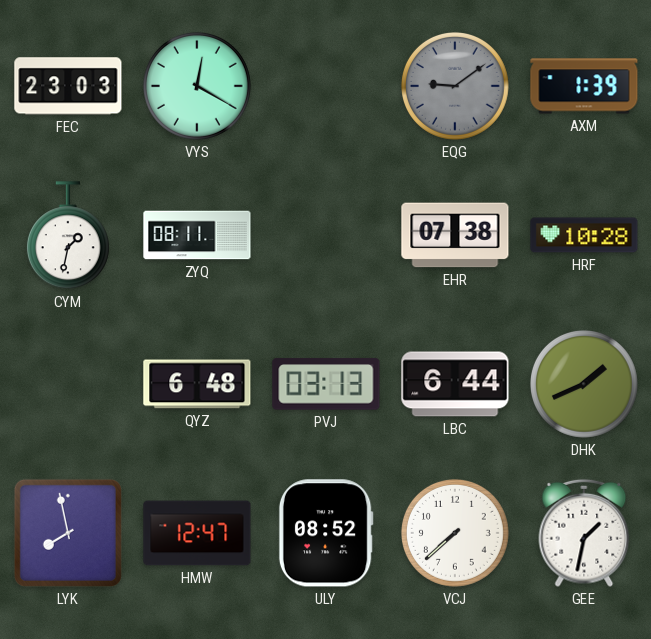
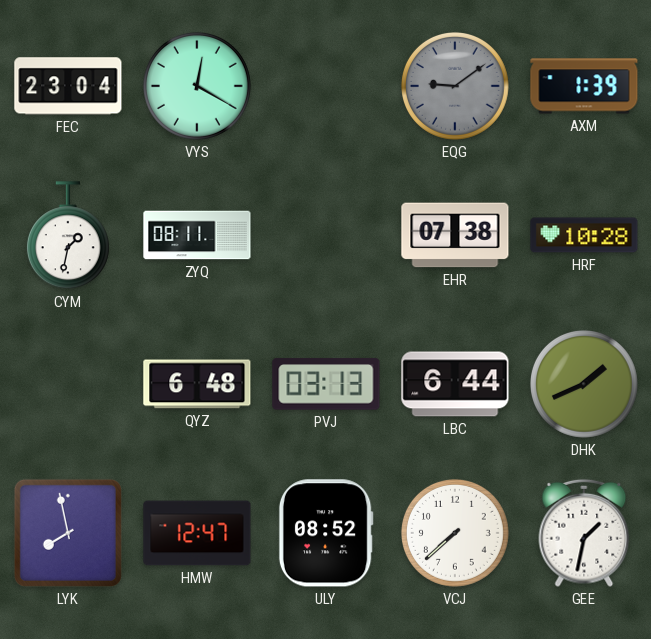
FEC: 23:03 -> 23:04 (68, 86)
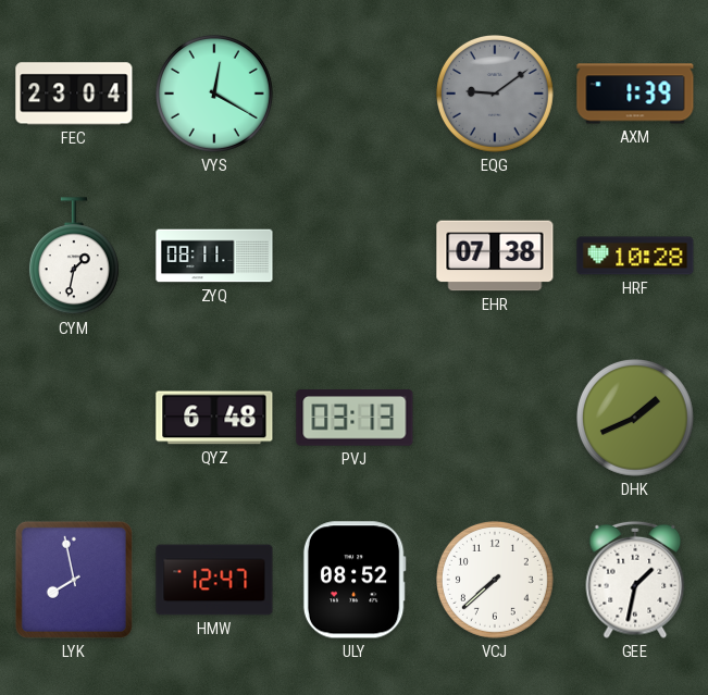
LBC: 6:44 -> none (455, 384)
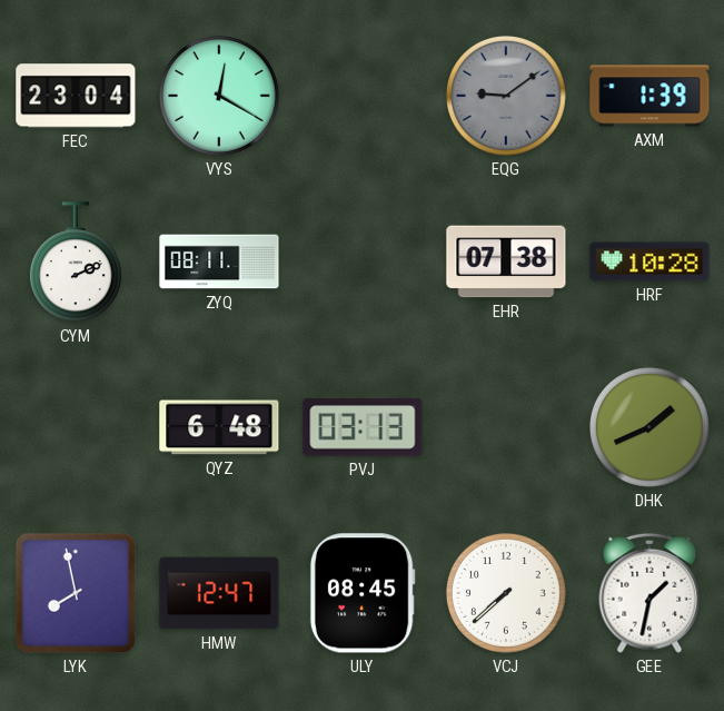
CYM: 1:32 -> 2:11 (76, 263)
ULY: 08:52 -> 08:45 (363, 593)
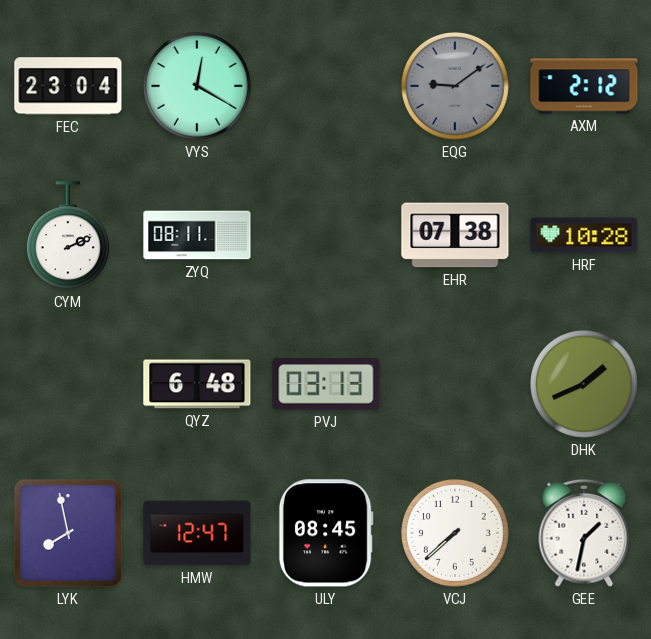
AXM: 1:39 -> 2:12 (584, 86)
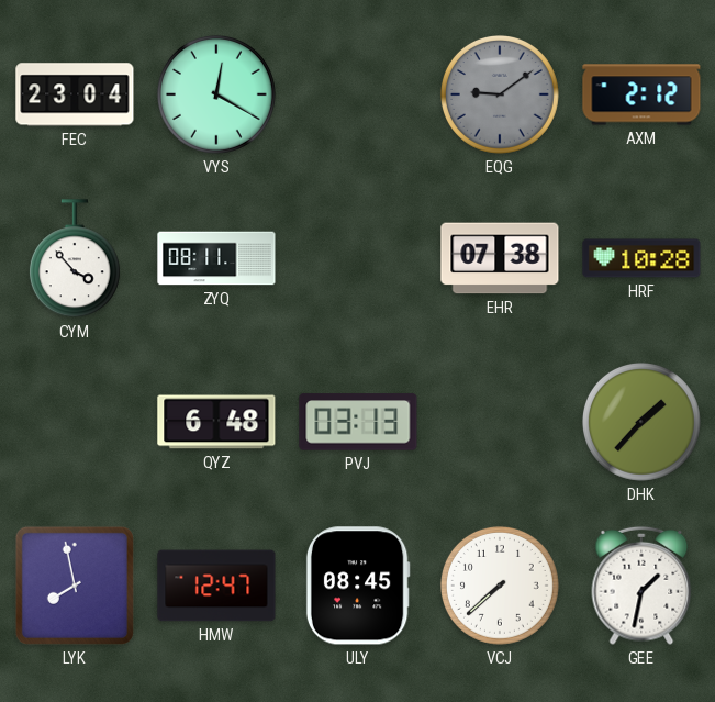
CYM: 2:11 -> 3:53 (75, 259)
DHK: 1:41 -> 1:37 (641, 422)
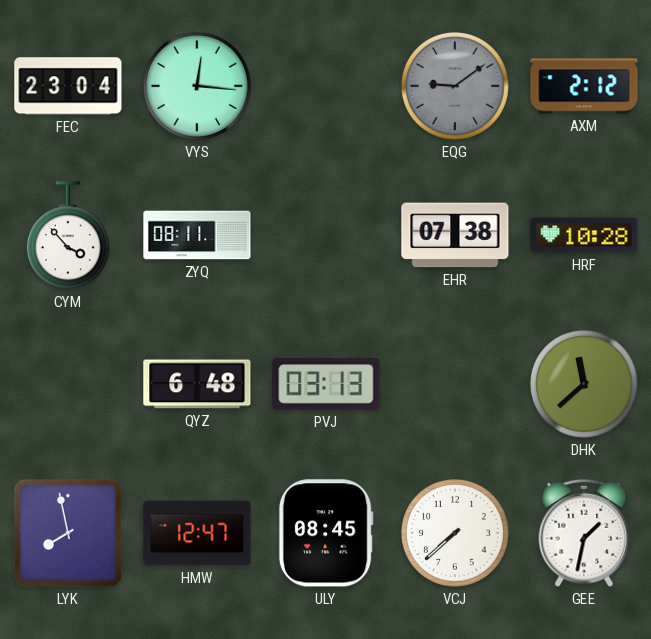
VYS: 12:20 -> 12:16 (197, 86)
DHK: 1:37 -> 11:38 (584, 384)
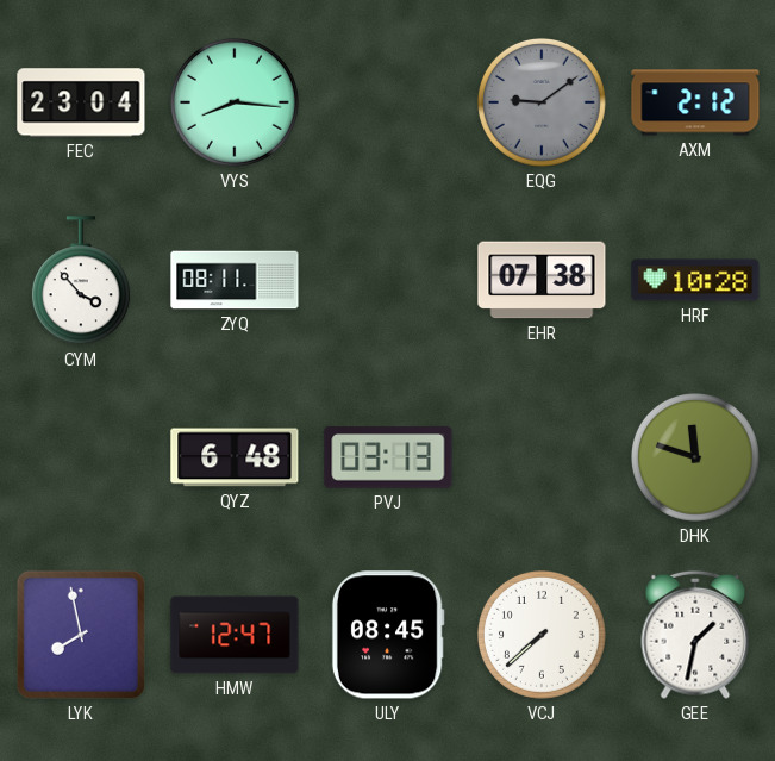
VYS: 12:16 -> 8:16 (235, 102)
DHK: 11:38 -> 11:48 (695, 457)
